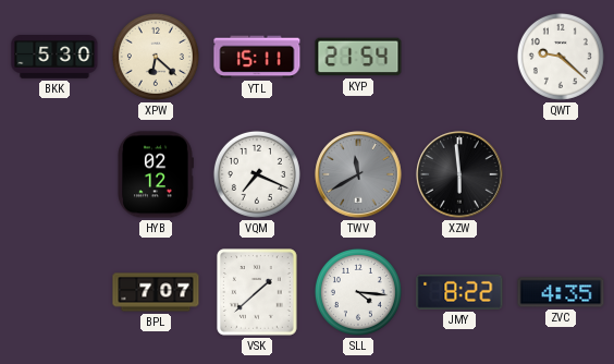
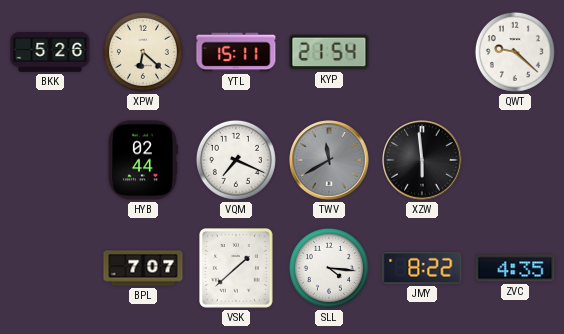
BKK: 5:30 -> 5:26 (50, 52)
HYB: 02:12 -> 02:44 (143, 160)
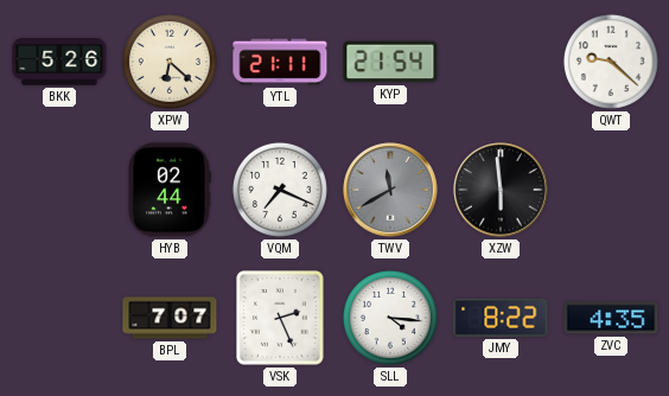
YTL: 15:11 -> 21:11 (280, 62)
VSK: 1:38 -> 2:26 (281, 319)
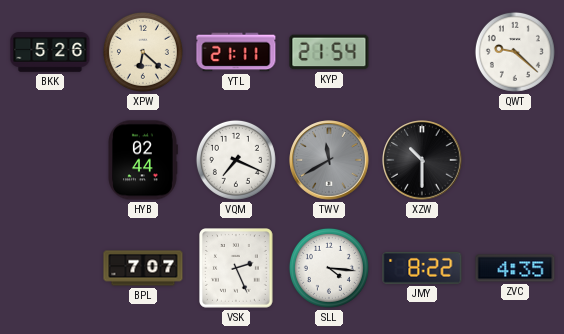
XZW: 5:59 -> 10:30 (422, 160)
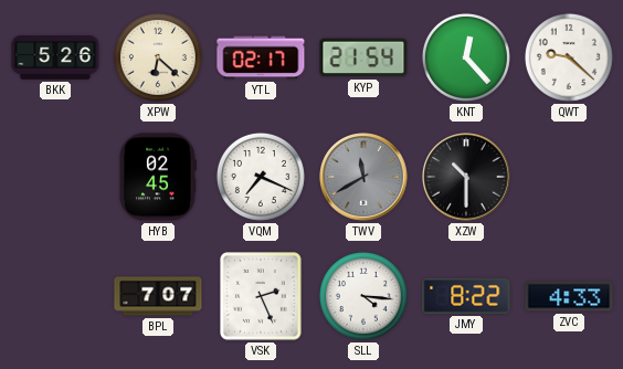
YTL: 21:11 -> 02:17 (261, 57)
KNT: none -> 12:23 (466, 57)
HYB: 02:44 -> 02:45 (158, 177)
ZVC: 4:35 -> 4:33 (569, 296)
